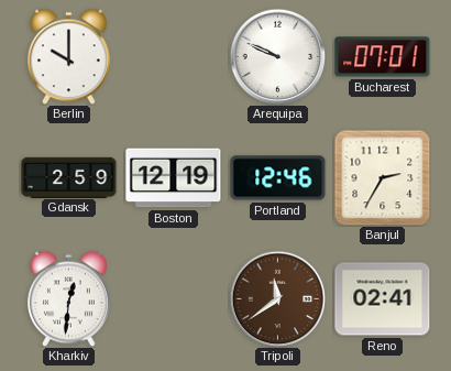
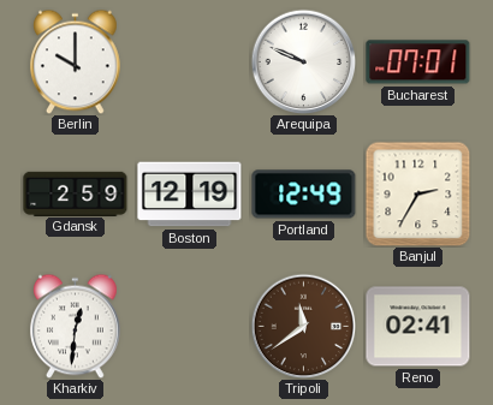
Portland: 12:46 -> 12:49 (304, 195)
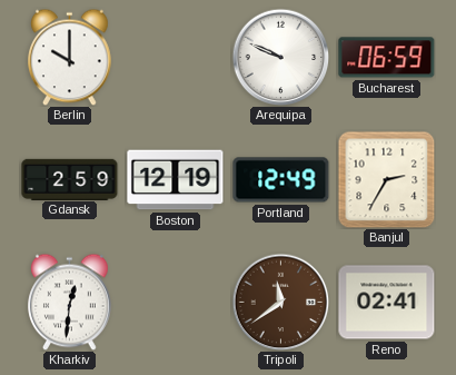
Bucharest: 07:01 -> 06:59 (387, 58)
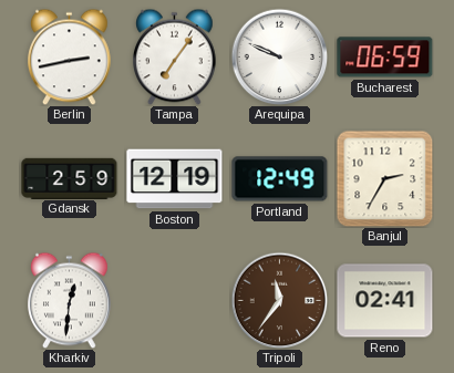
Berlin: 10:00 -> 2:43 (70, 56)
Tampa: none -> 7:06 (175, 56)
Tripoli: 11:39 -> 11:36 (279, 300)
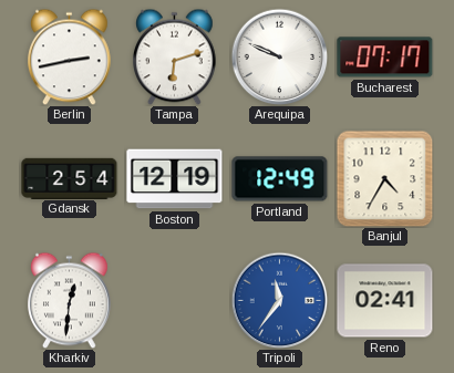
Tampa: 7:06 -> 6:12 (175, 56)
Bucharest: 06:59 -> 07:17 (385, 58)
Gdansk: 2:59 -> 2:54 (70, 178)
Banjul: 2:35 -> 4:35 (384, 178)
Tripoli dial: brown -> blue (279, 300)
